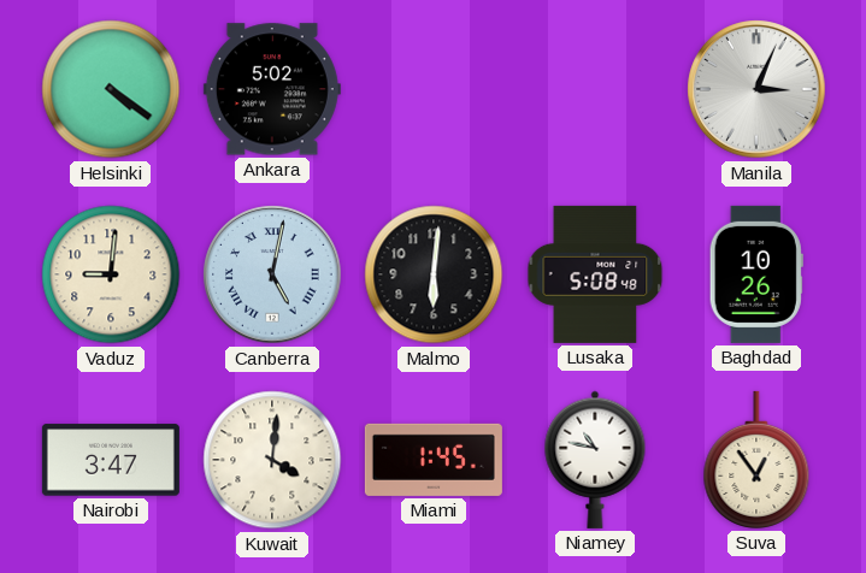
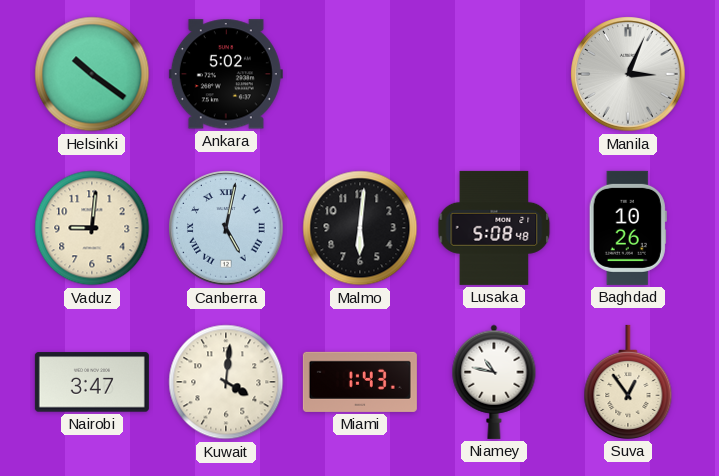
Helsinki: 4:21 -> 10:21 (92, 74)
Miami: 1:45 -> 1:43 (360, 382)
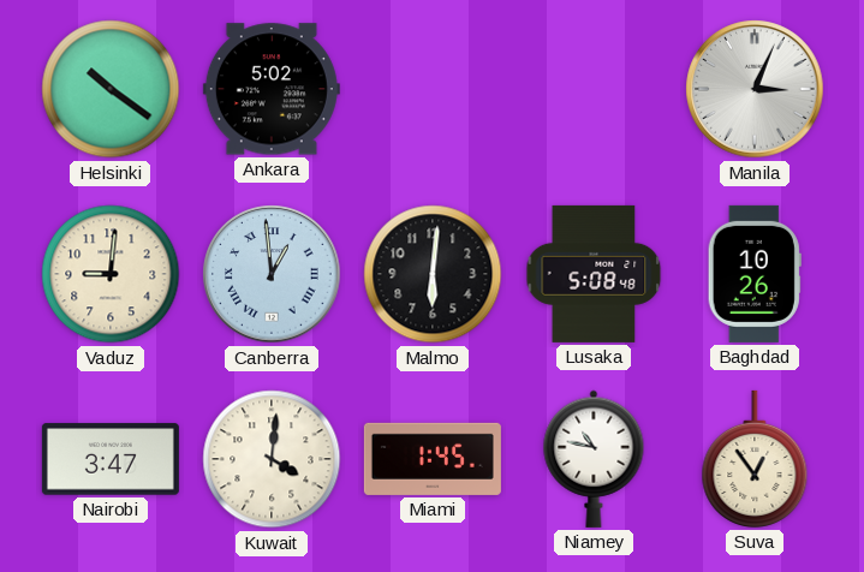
Canberra: 5:02 -> 12:59 (272, 274)
Miami: 1:43 -> 1:45 (433, 459)
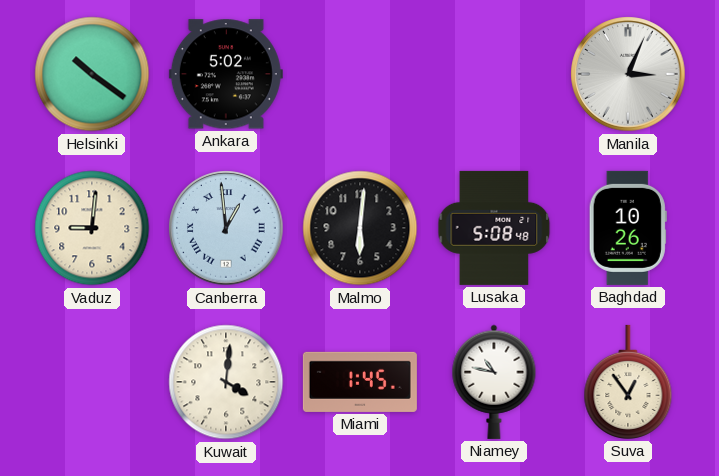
Nairobi: 3:47 -> none (111, 459)
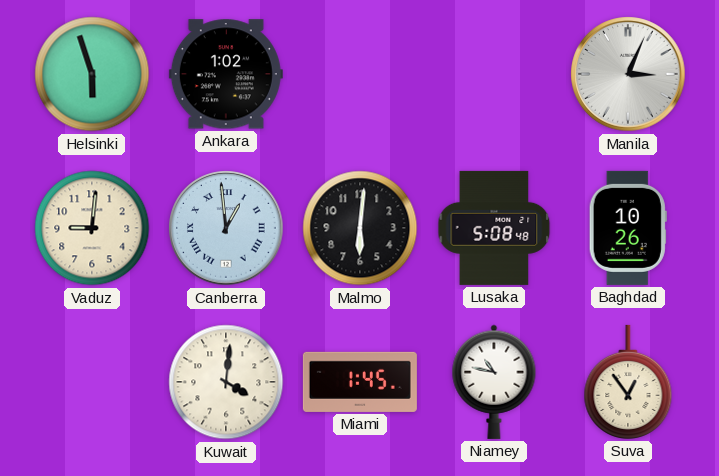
Helsinki: 10:21 -> 5:57 (92, 74)
Ankara: 5:02 -> 1:02 (226, 74)
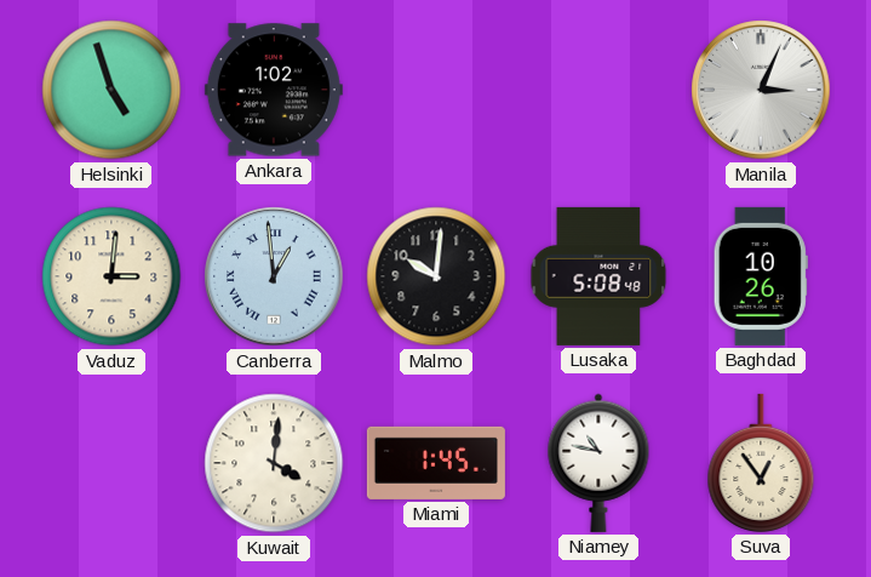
Helsinki: 5:57 -> 4:57 (111, 90)
Vaduz: 9:01 -> 3:01 (111, 276)
Malmo: 6:01 -> 10:01 (436, 276)
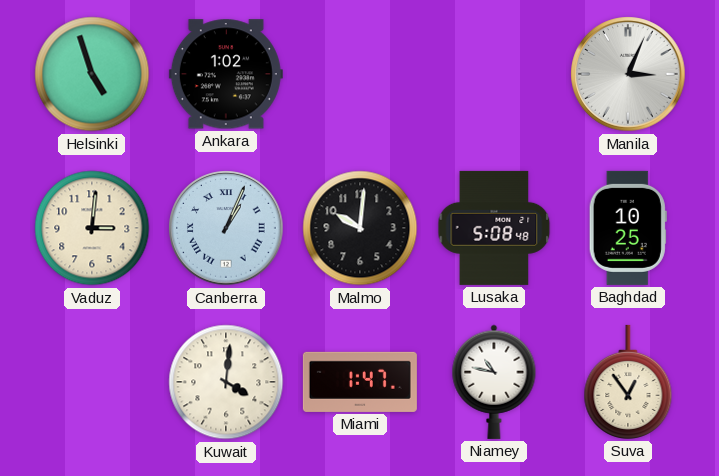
Canberra: 12:59 -> 1:04 (226, 228)
Baghdad: 10:26 -> 10:25 (628, 228)
Miami: 1:45 -> 1:47 (360, 382)
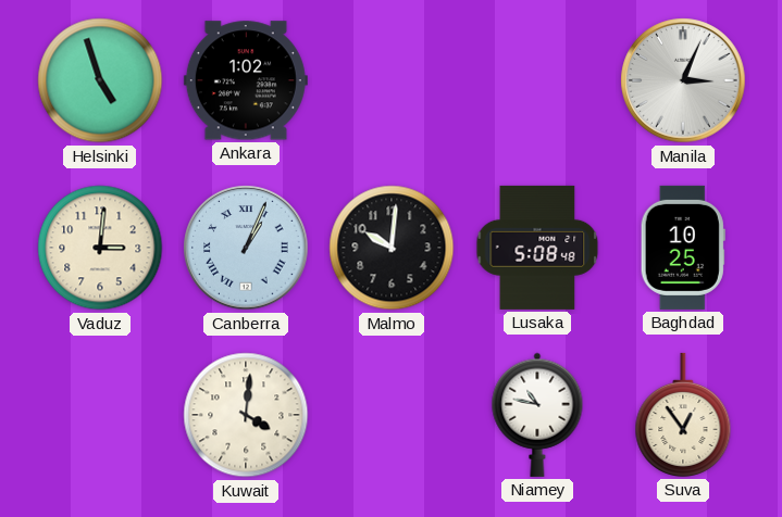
Miami: 1:47 -> none (360, 382)
